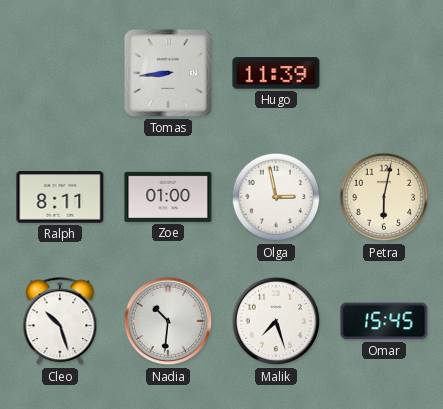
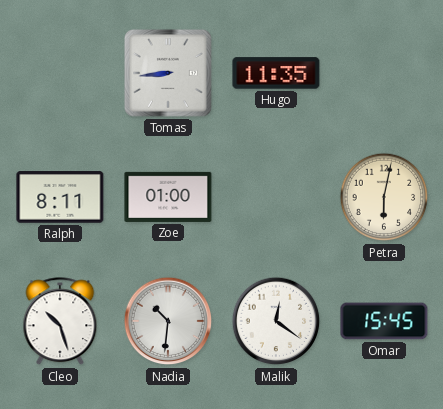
Hugo: 11:39 -> 11:35 (276, 73)
Olga: 2:58 -> none (276, 197)
Malik: 7:27 -> 12:21 (276, 321)
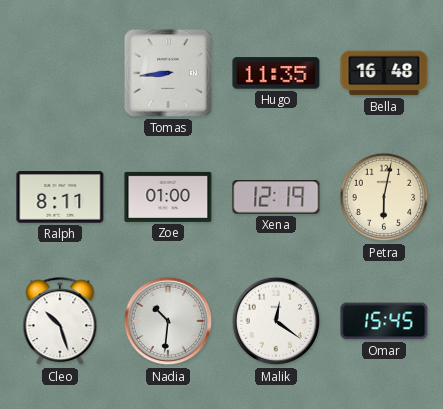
Bella: none -> 16:48 (384, 73)
Xena: none -> 12:19 (276, 198)
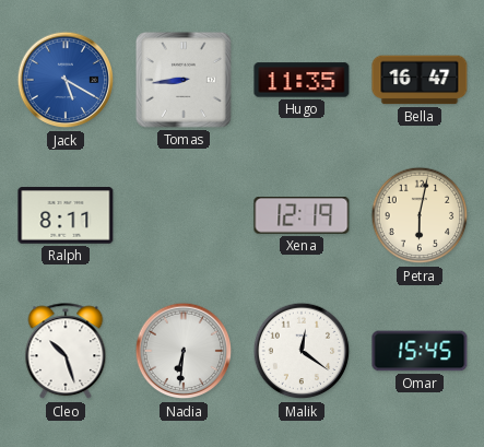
Jack: none -> 5:20 (66, 80)
Bella: 16:48 -> 16:47 (420, 80)
Zoe: 01:00 -> none (168, 197)
Nadia: 10:31 -> 6:31 (184, 351)
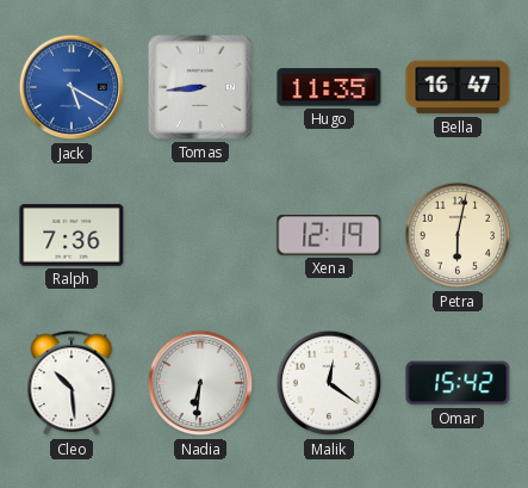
Ralph: 8:11 -> 7:36 (72, 235)
Cleo: 10:27 -> 10:29 (72, 384)
Omar: 15:45 -> 15:42 (458, 383)
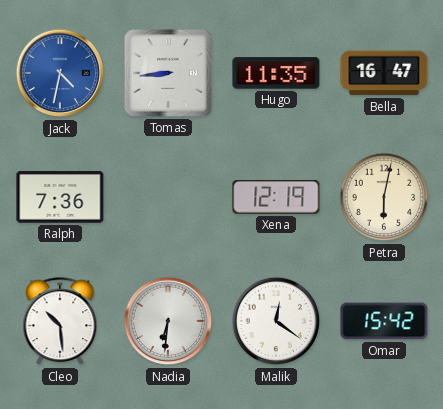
Jack: 5:20 -> 4:32 (60, 73)
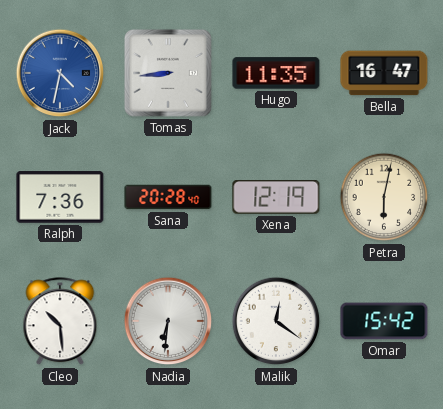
Sana: none -> 20:28 (168, 197)
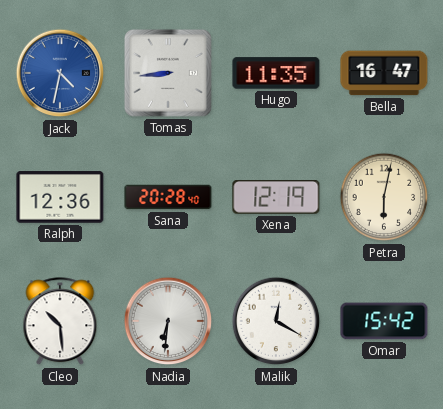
Ralph: 7:36 -> 12:36 (60, 197)
Malik: 12:21 -> 12:20 (276, 321)
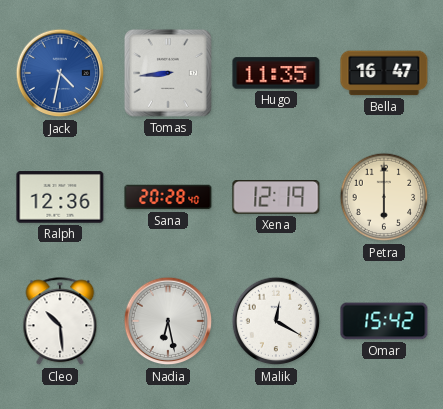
Petra: 6:02 -> 6:00 (384, 197)
Nadia: 6:31 -> 6:28 (168, 321)
